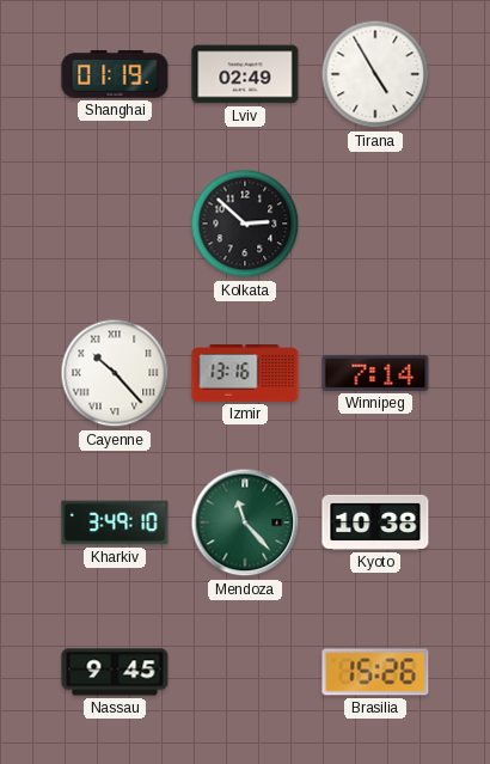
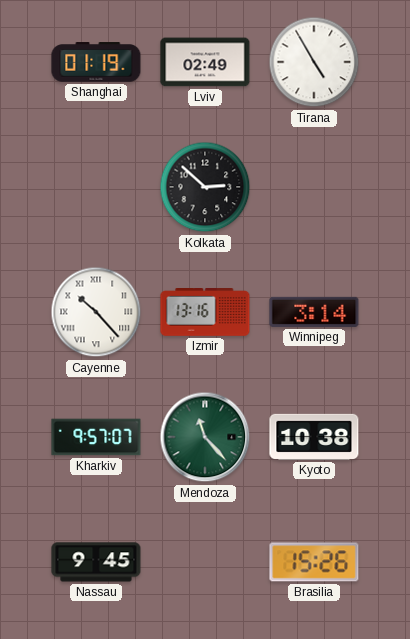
Winnipeg: 7:14 -> 3:14 (314, 312)
Kharkiv: 3:49 -> 9:57 (96, 437)
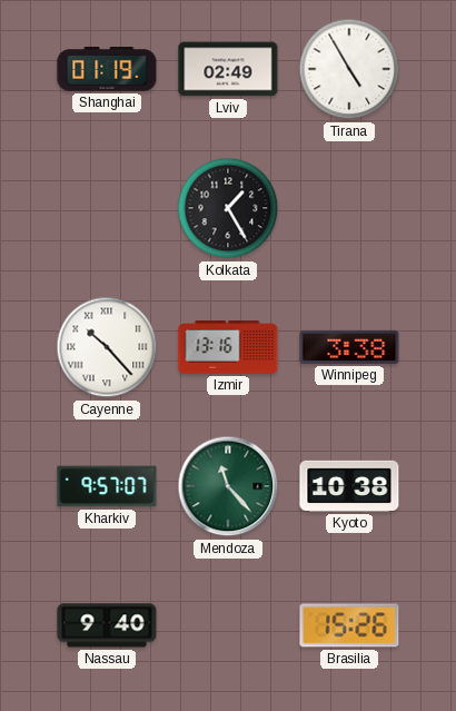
Kolkata: 2:52 -> 1:25 (228, 208)
Winnipeg: 3:14 -> 3:38 (349, 347)
Nassau: 9:45 -> 9:40 (107, 625)
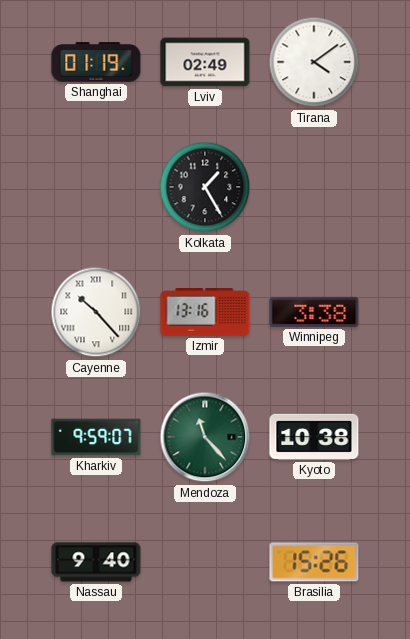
Tirana: 4:55 -> 4:09 (314, 62)
Kharkiv: 9:57 -> 9:59 (96, 437)
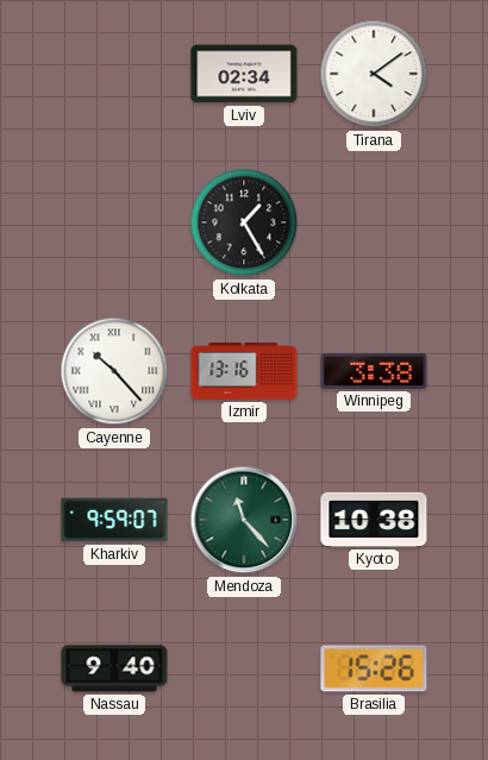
Shanghai: 01:19 -> none (96, 62)
Lviv: 02:49 -> 02:34 (244, 74)
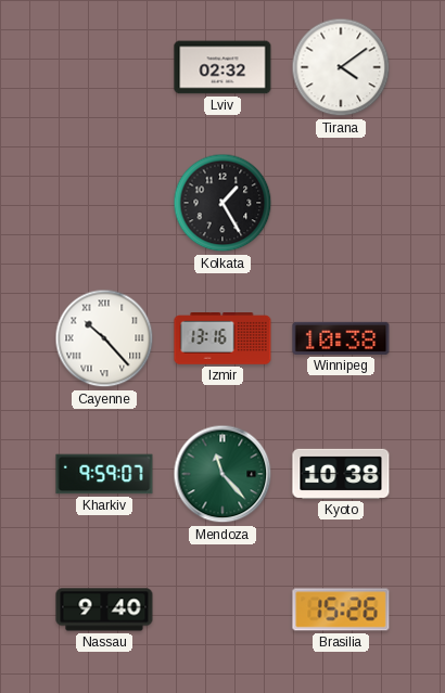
Lviv: 02:34 -> 02:32 (223, 67)
Winnipeg: 3:38 -> 10:38 (341, 338)
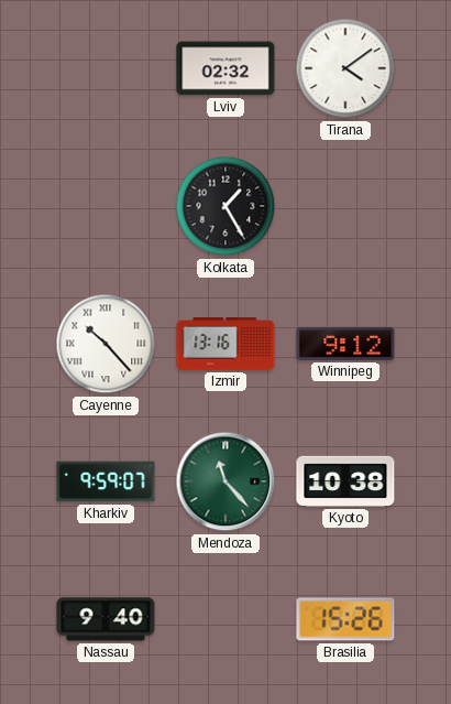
Winnipeg: 10:38 -> 9:12 (345, 344)
